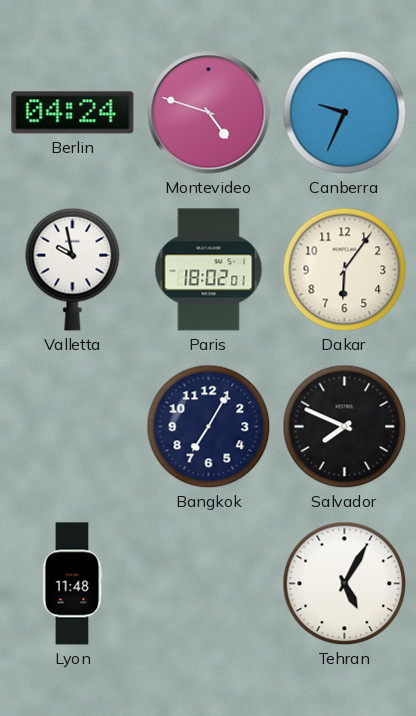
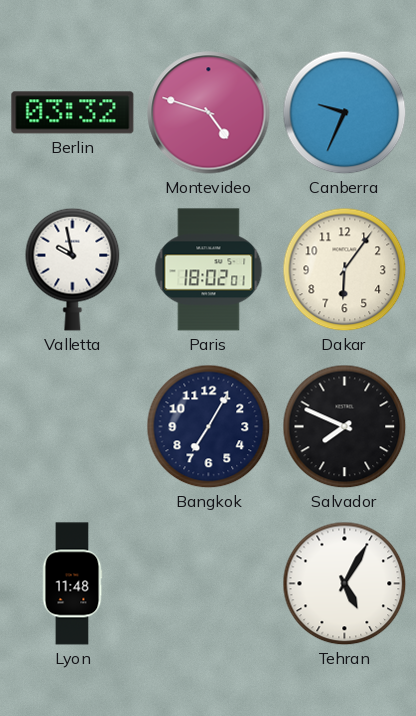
Berlin: 04:24 -> 03:32 (73, 113)
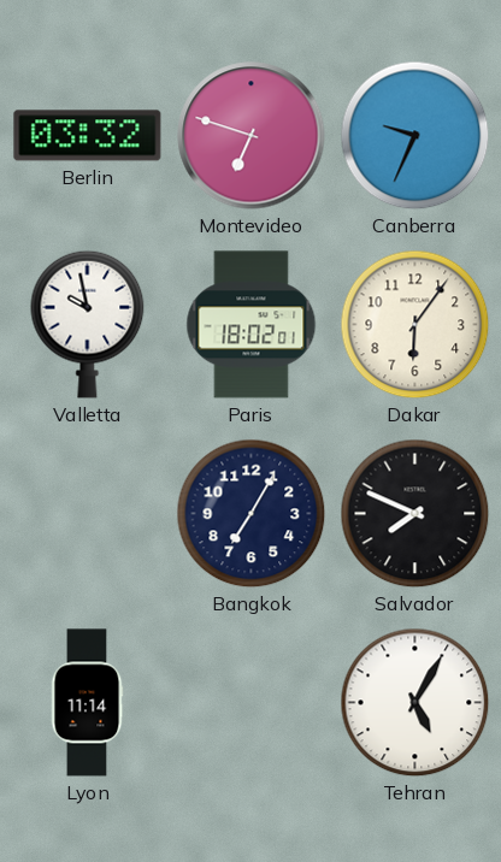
Montevideo: 4:48 -> 6:48 (252, 136)
Lyon: 11:48 -> 11:14 (87, 703)
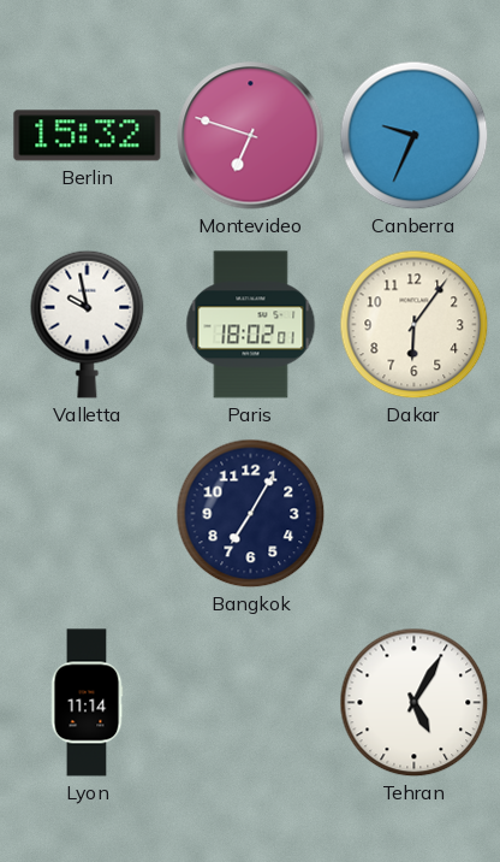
Berlin: 03:32 -> 15:32 (88, 136)
Salvador: 7:49 -> none (415, 514)
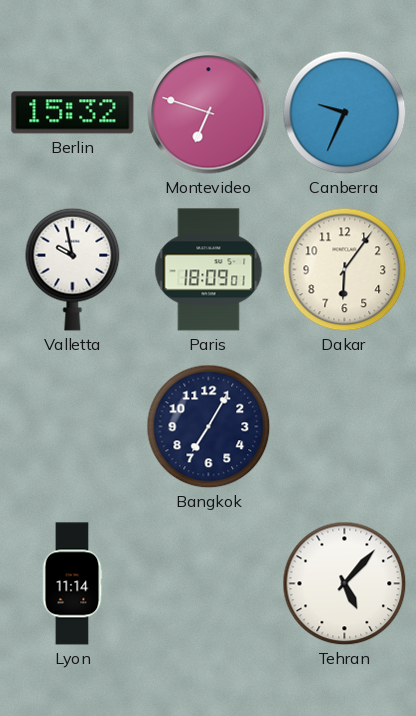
Paris: 18:02 -> 18:09 (209, 270)
Tehran: 5:05 -> 5:07 (345, 584)
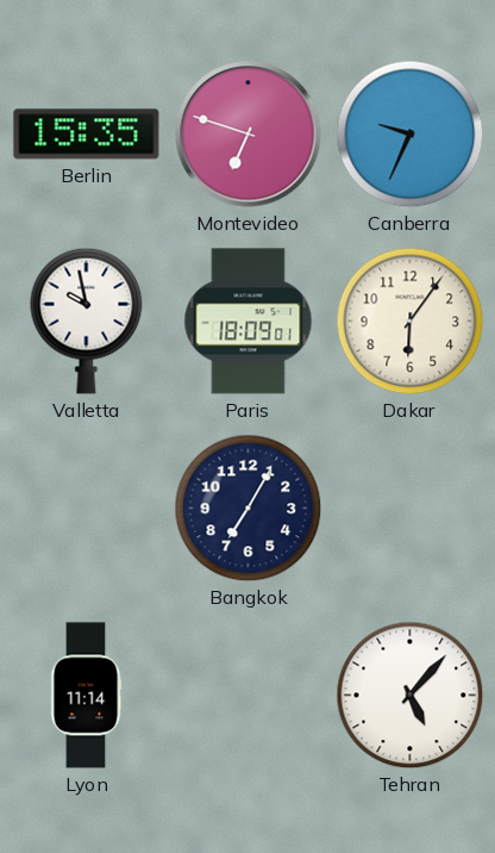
Berlin: 15:32 -> 15:35 (87, 135)
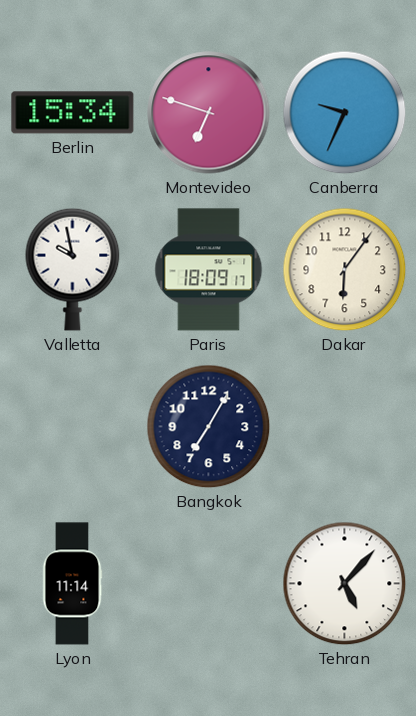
Berlin: 15:35 -> 15:34 (73, 113)
Paris: 18:09:01 -> 18:09:17 (209, 270)
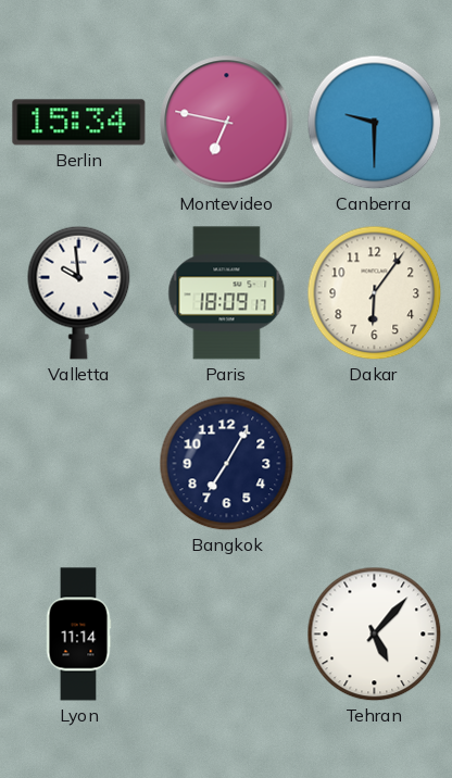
Montevideo: 6:48 -> 6:47 (227, 123)
Canberra: 9:34 -> 9:30 (375, 123)
Valletta: 9:58 -> 9:59 (79, 292)
